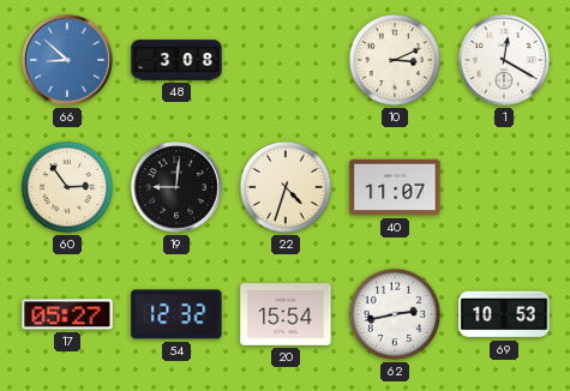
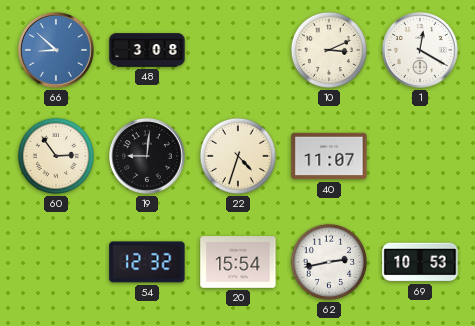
17: 05:27 -> none (67, 314)
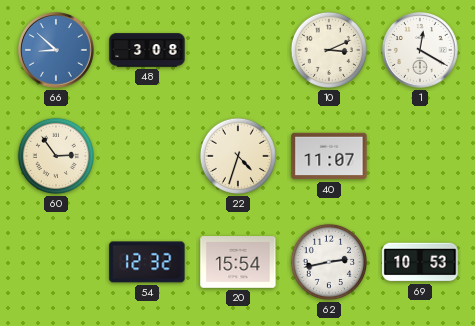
19: 9:01 -> none (148, 157)
